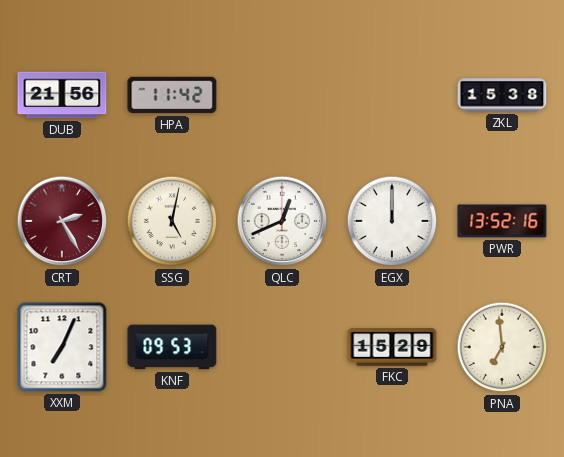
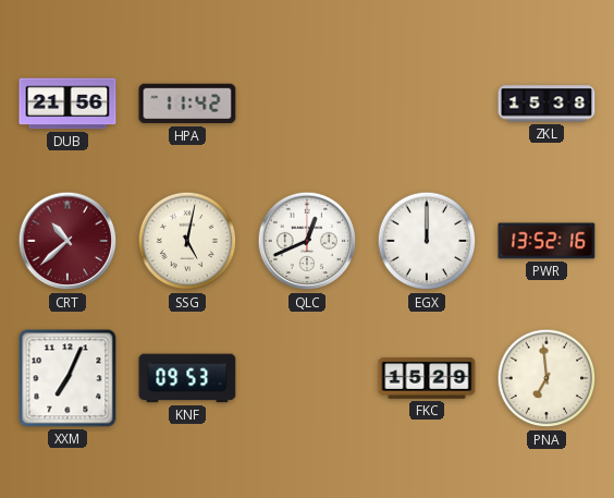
CRT: 2:25 -> 10:38 (67, 241)
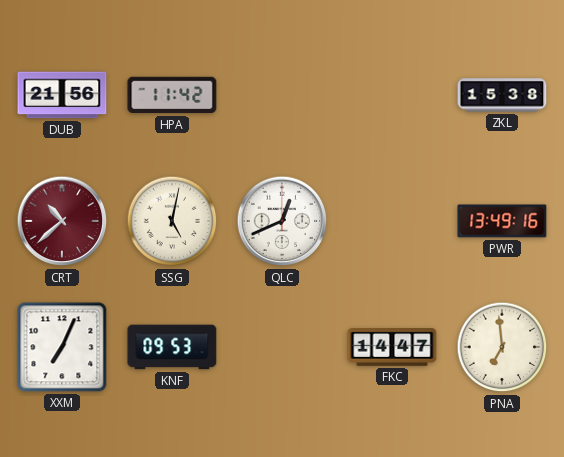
EGX: 12:00 -> none (427, 241)
PWR: 13:52 -> 13:49 (502, 221)
FKC: 15:29 -> 14:47 (392, 347)
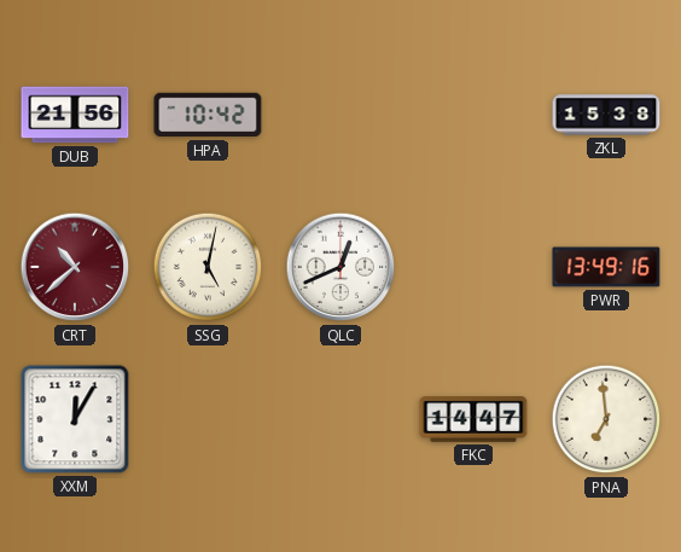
HPA: 11:42 -> 10:42 (208, 115)
XXM: 7:04 -> 12:05 (75, 419)
KNF: 09:53 -> none (172, 347)
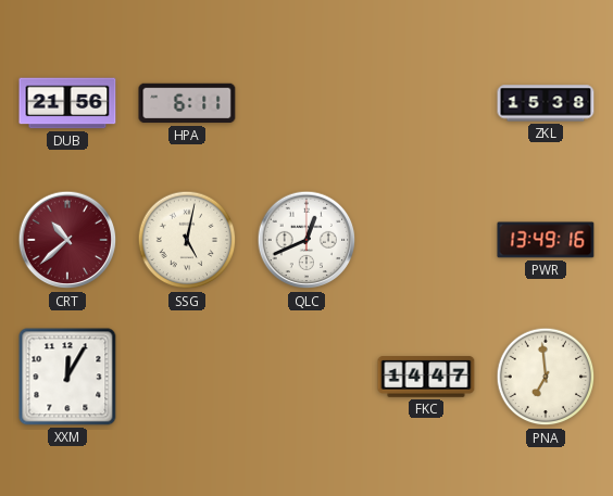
HPA: 10:42 -> 6:11 (187, 103)
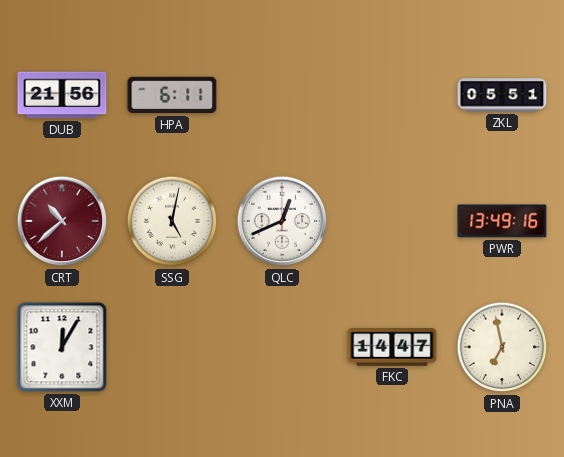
ZKL: 15:38 -> 05:51 (502, 95)
PNA: 6:59 -> 6:58 (502, 347)
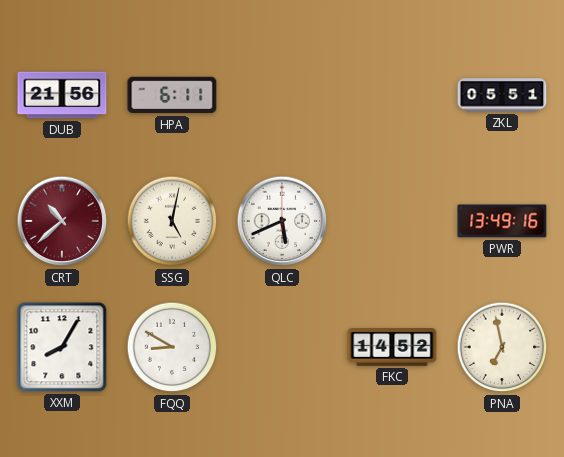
QLC: 12:41 -> 5:41 (282, 221)
XXM: 12:05 -> 8:05 (62, 347)
FQQ: none -> 8:50 (172, 347)
FKC: 14:47 -> 14:52 (392, 347)
